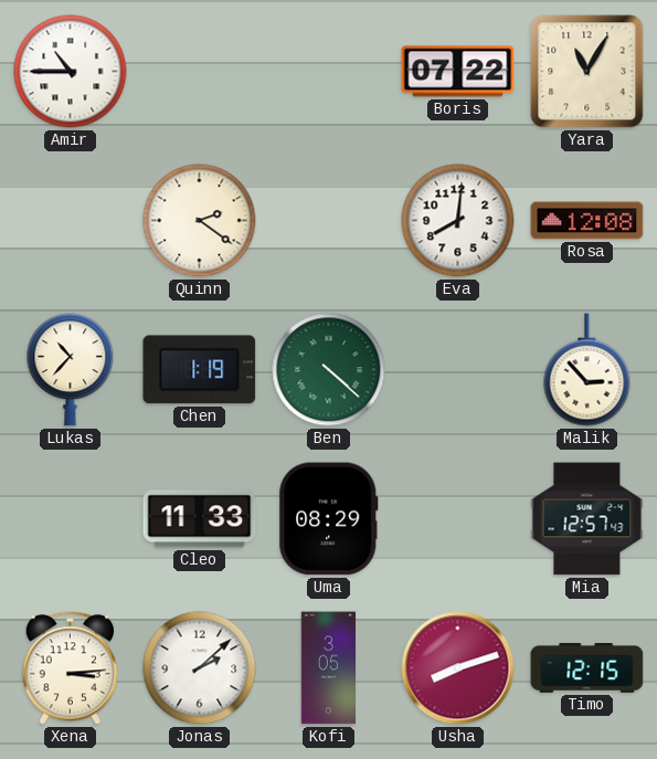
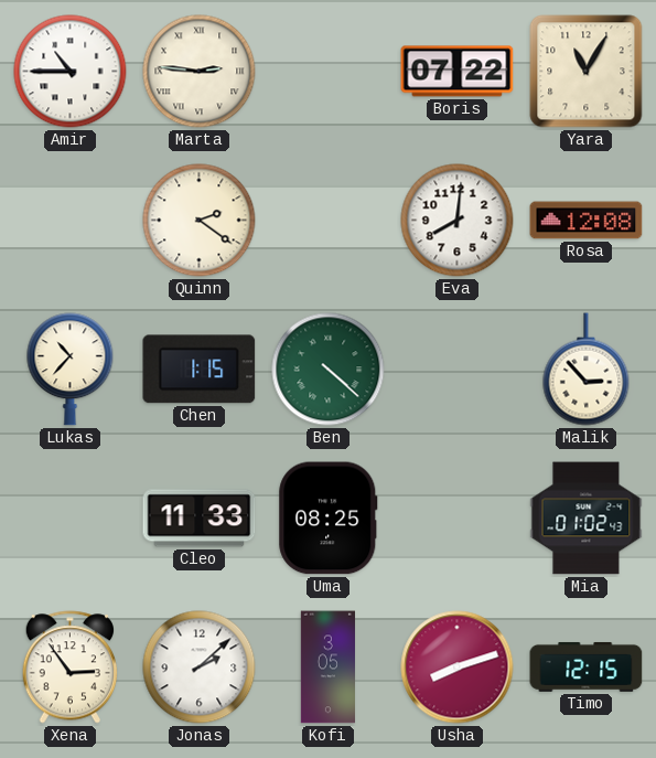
Marta: none -> 2:46 (200, 72)
Chen: 1:19 -> 1:15 (200, 370)
Uma: 08:29 -> 08:25 (329, 519)
Mia: 12:57 -> 01:02 (587, 519)
Xena: 3:14 -> 2:54 (71, 668)
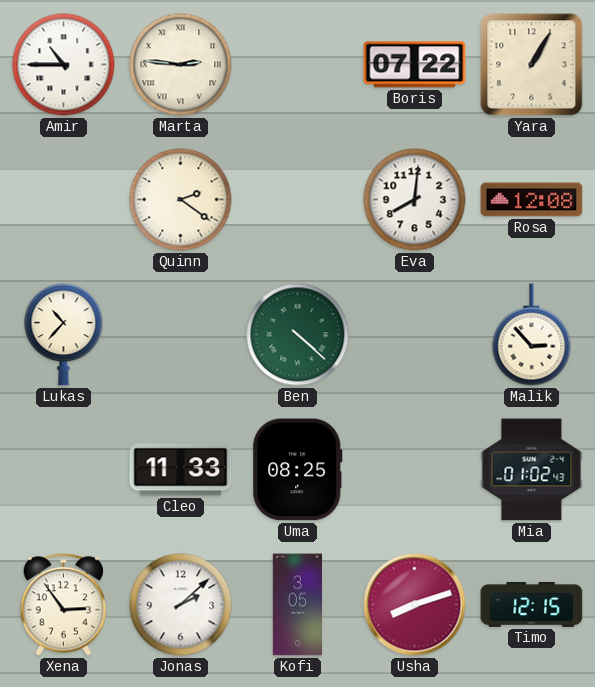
Yara: 11:05 -> 1:05 (532, 65)
Chen: 1:15 -> none (200, 370)
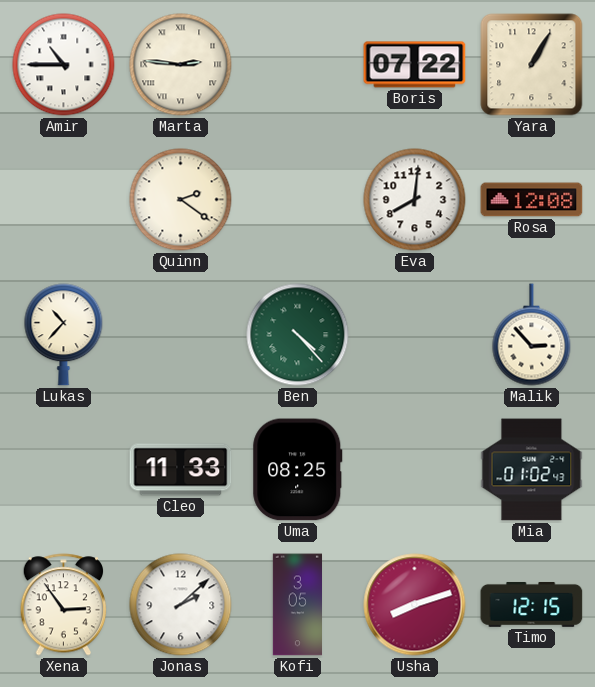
Ben: 4:22 -> 4:23 (298, 335)
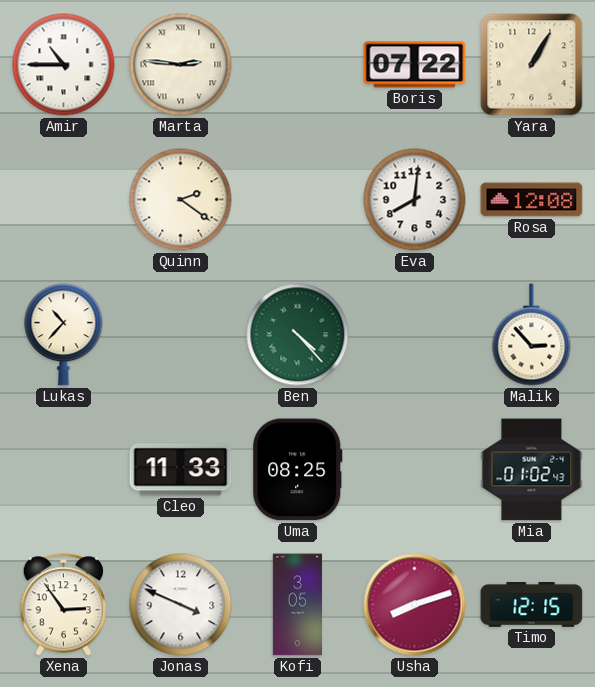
Jonas: 2:08 -> 3:49 (181, 605)
